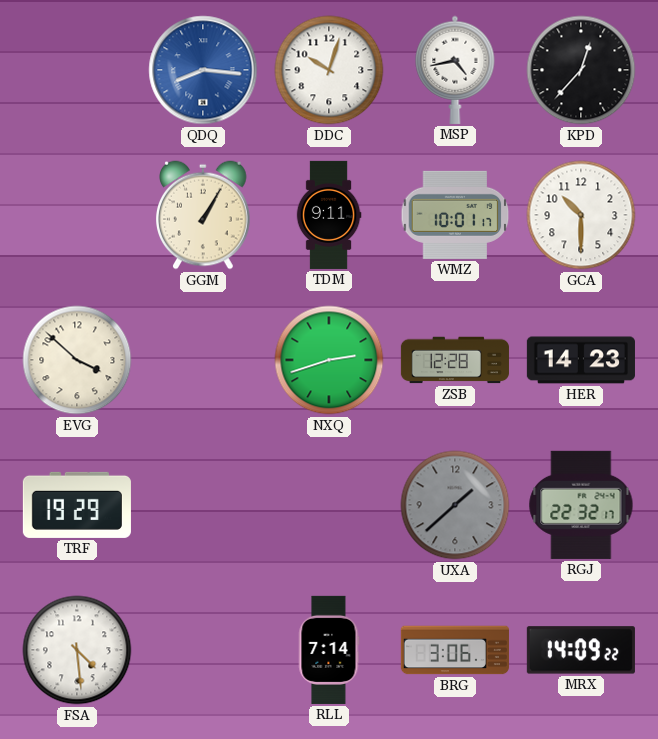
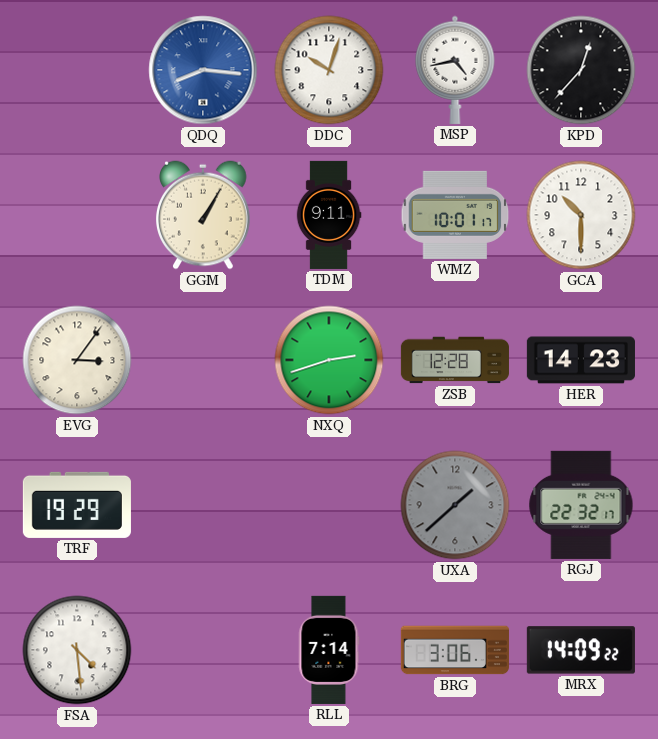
EVG: 3:52 -> 3:06 (77, 360)
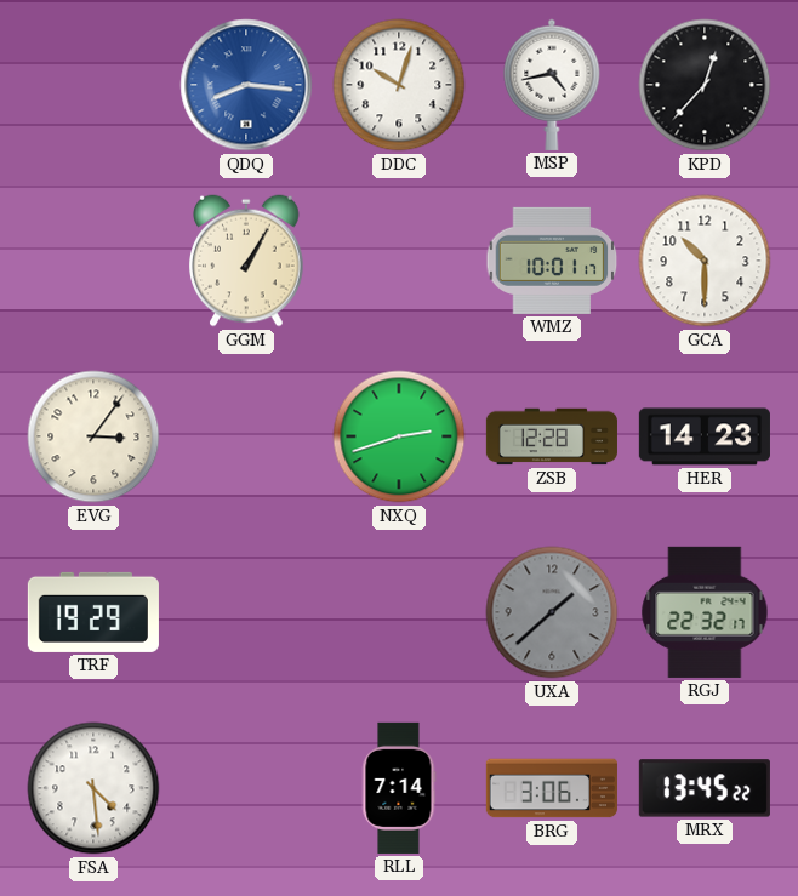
TDM: 9:11 -> none (329, 215)
MRX: 14:09 -> 13:45 (705, 788)
